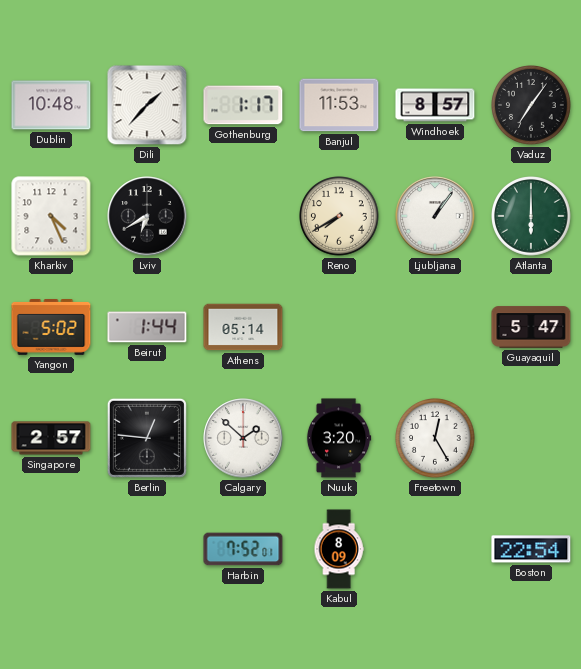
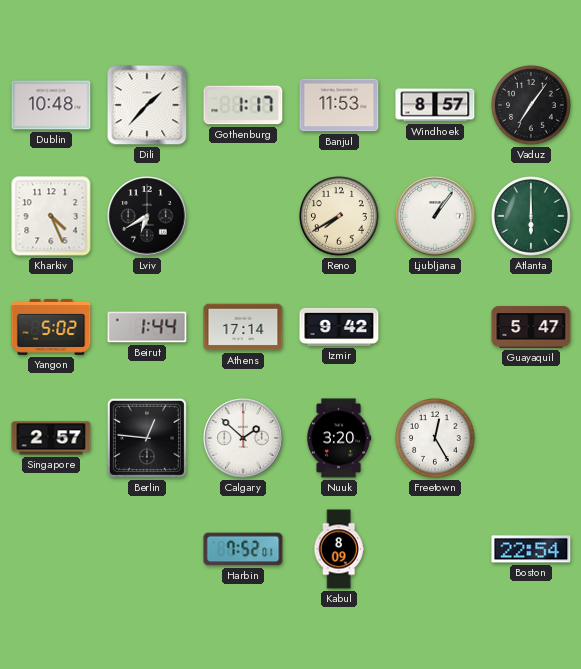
Athens: 05:14 -> 17:14 (243, 327)
Izmir: none -> 9:42 (339, 327)
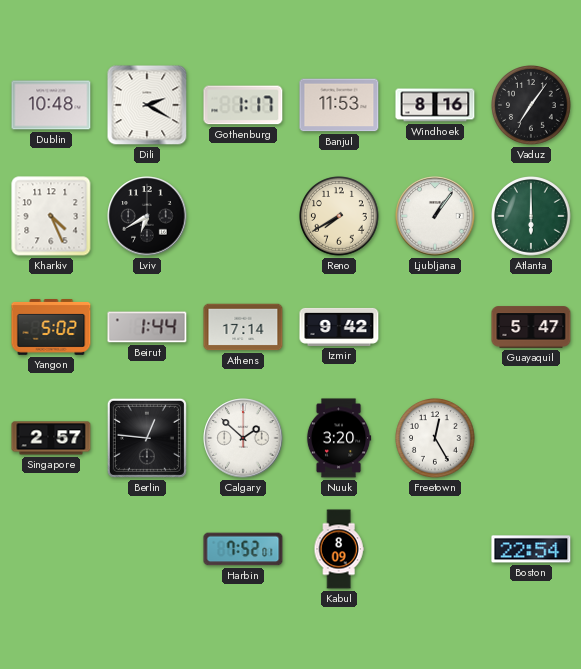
Dili: 1:37 -> 2:20 (147, 105)
Windhoek: 8:57 -> 8:16 (435, 105)
